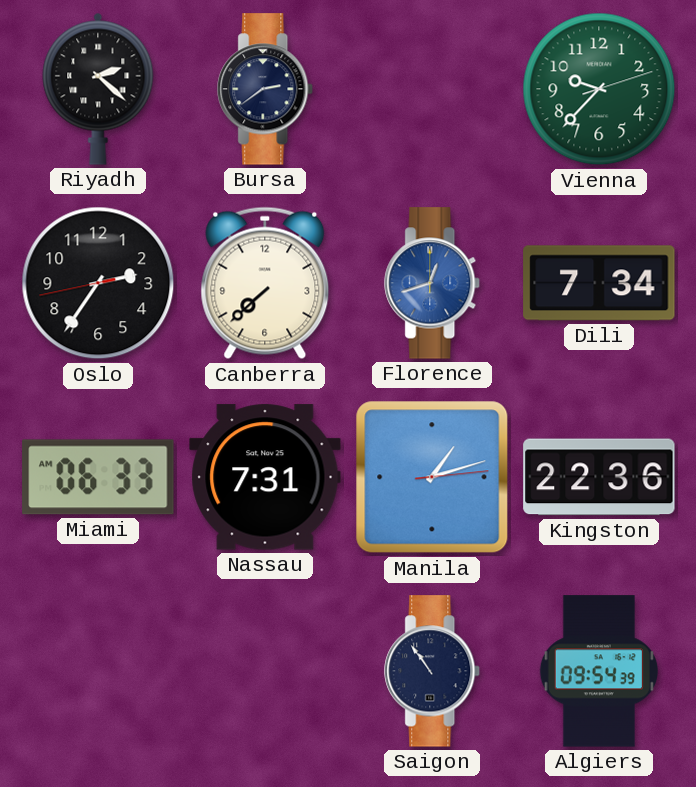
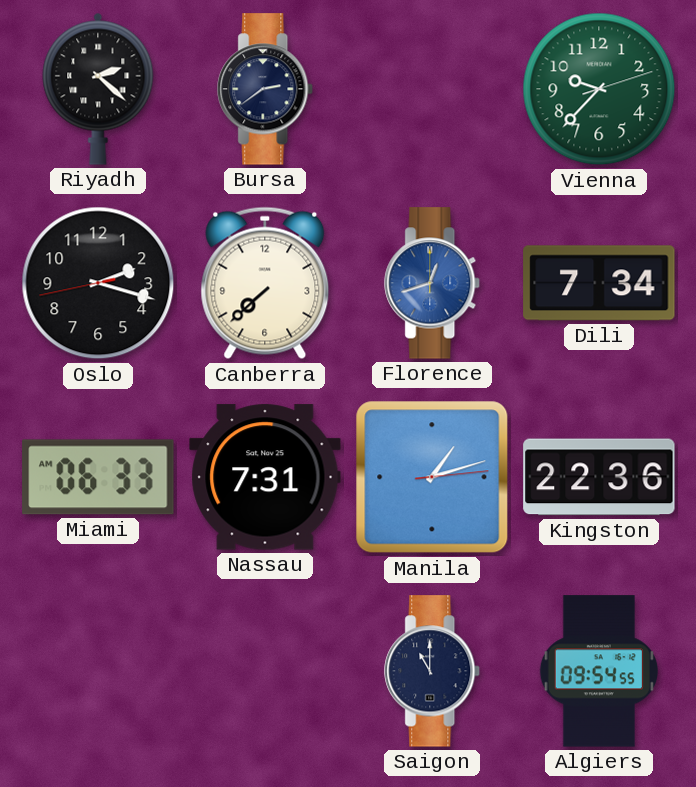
Oslo: 2:35 -> 2:17 (98, 283)
Saigon: 10:54 -> 11:00 (433, 671)
Algiers: 09:54:39 -> 09:54:55 (599, 671)
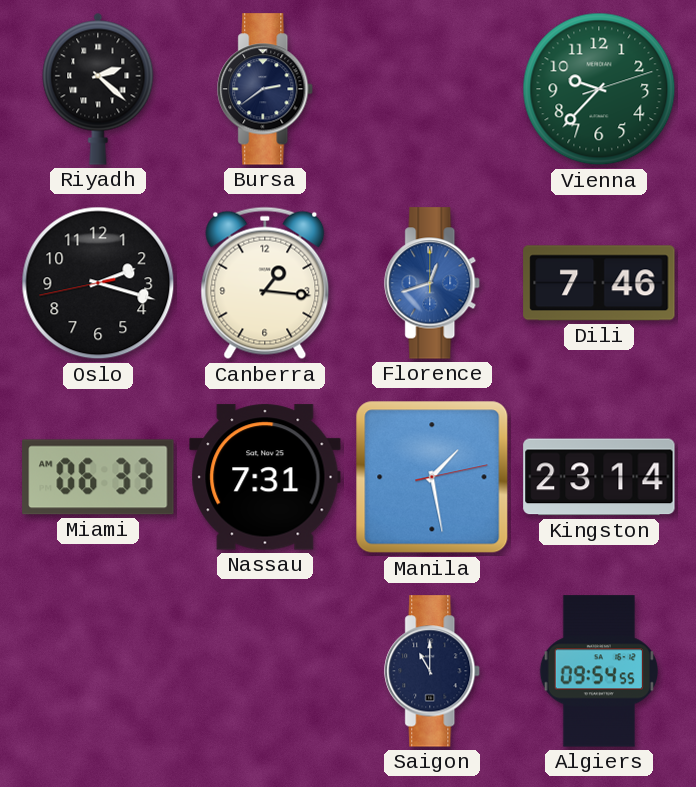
Canberra: 7:38 -> 1:16 (265, 283)
Dili: 7:34 -> 7:46 (599, 283)
Manila: 1:12 -> 1:28 (432, 477)
Kingston: 22:36 -> 23:14 (599, 477)
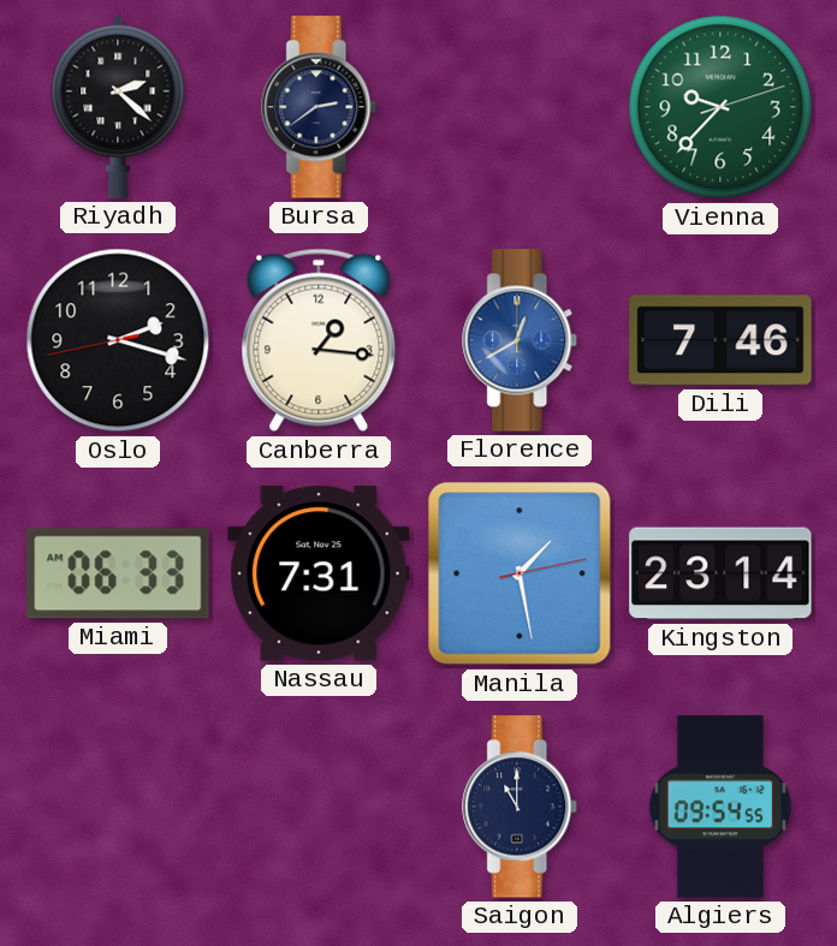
Florence: 12:42 -> 12:40 (521, 340)
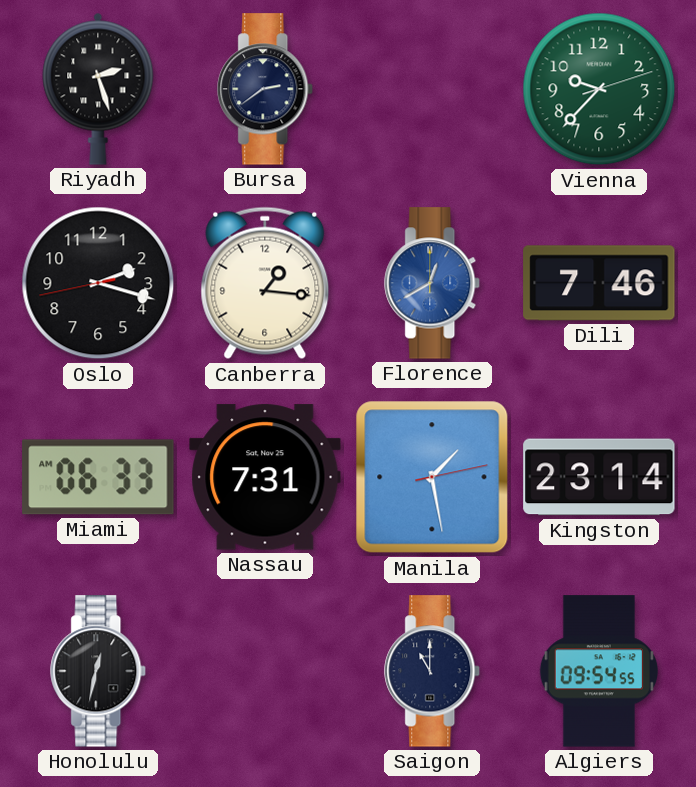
Riyadh: 2:22 -> 2:27 (98, 89)
Honolulu: none -> 12:32 (99, 671)
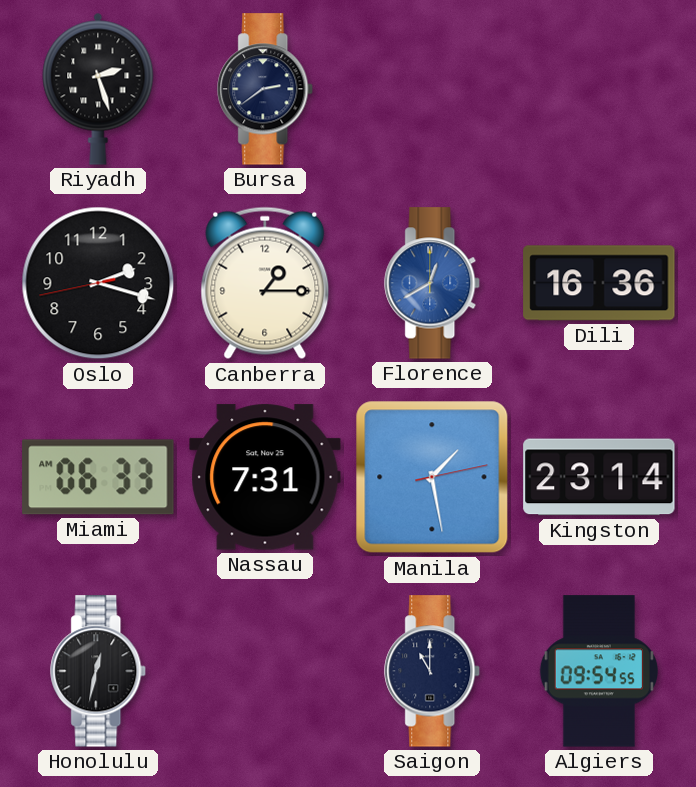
Vienna: 9:37 -> none (599, 89)
Canberra: 1:16 -> 1:15 (265, 283)
Dili: 7:46 -> 16:36 (599, 283)
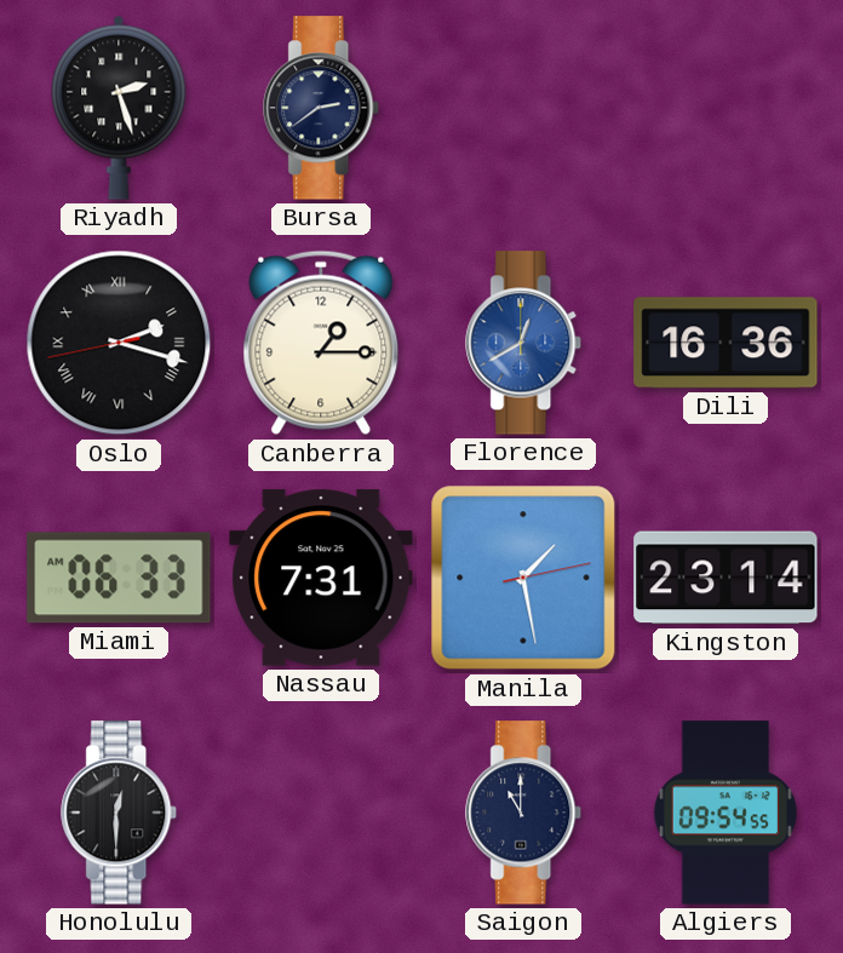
Oslo numerals: Arabic -> Roman (119, 343)
Honolulu: 12:32 -> 12:30 (120, 813)
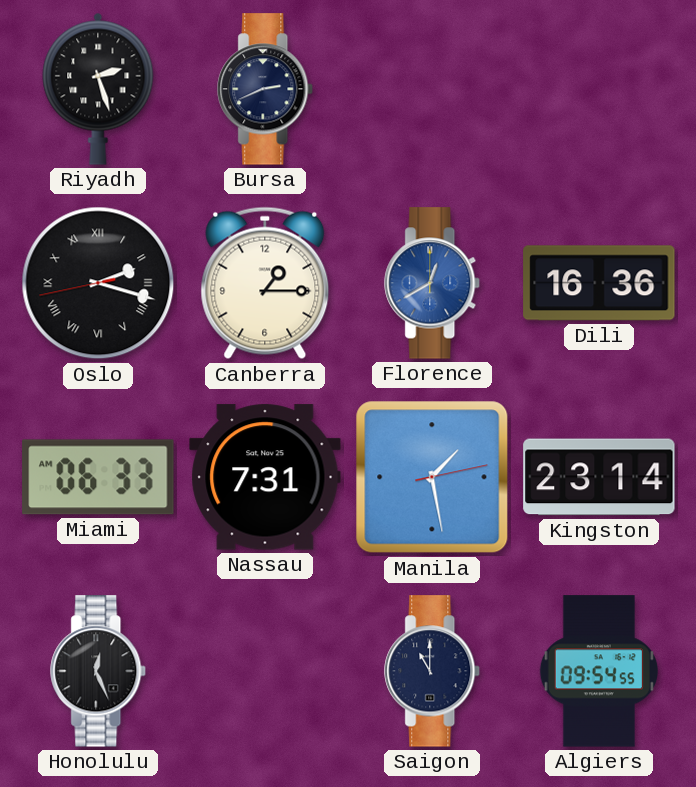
Bursa: 2:39 -> 2:41 (266, 89)
Honolulu: 12:30 -> 12:26 (99, 671)
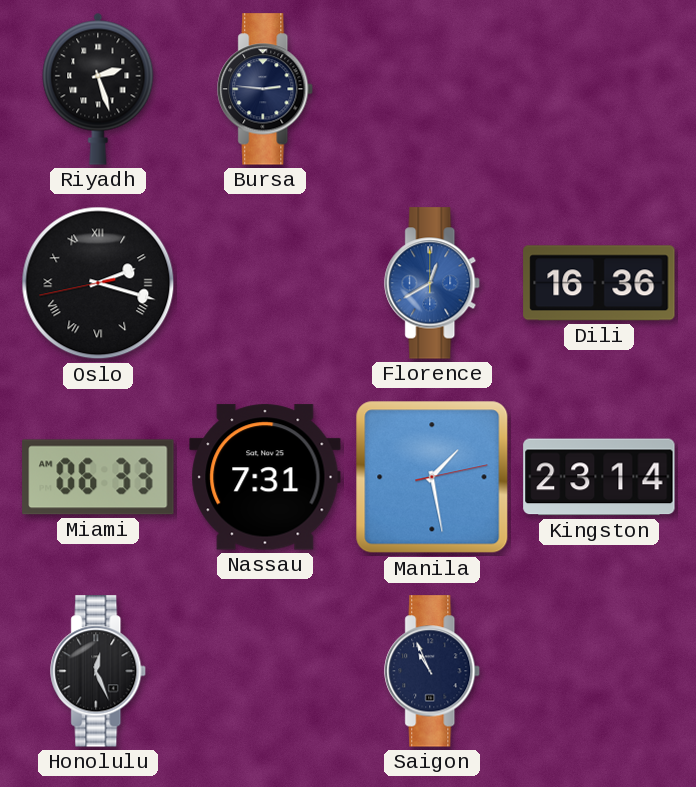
Bursa: 2:41 -> 2:46 (266, 89)
Canberra: 1:15 -> none (265, 283)
Saigon: 11:00 -> 10:56 (433, 671)
Algiers: 09:54 -> none (599, 671)
